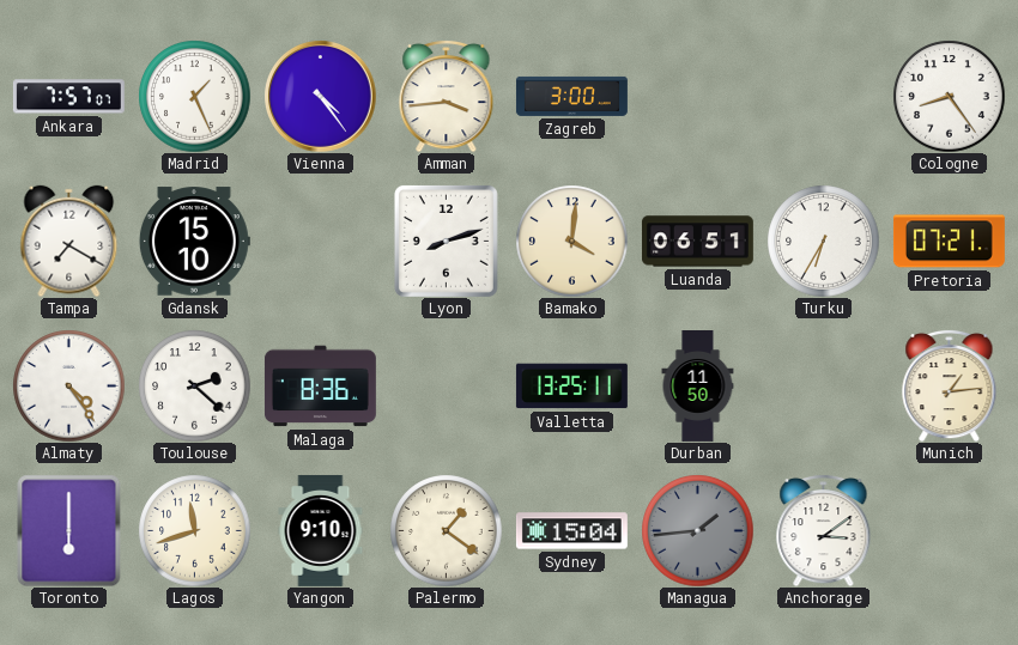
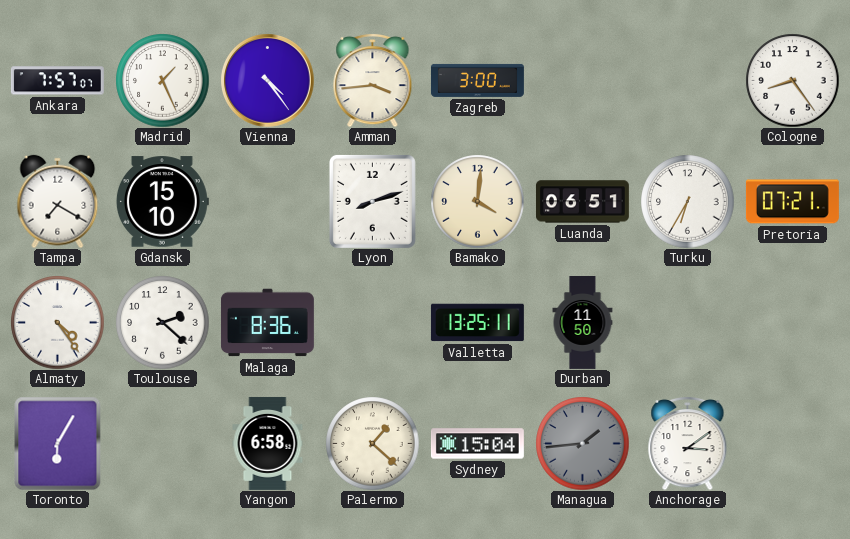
Munich: 1:14 -> none (950, 385)
Toronto: 6:00 -> 6:05 (58, 443)
Lagos: 11:42 -> none (194, 530)
Yangon: 9:10 -> 6:58 (268, 443)
Palermo: 1:21 -> 1:22 (372, 443)
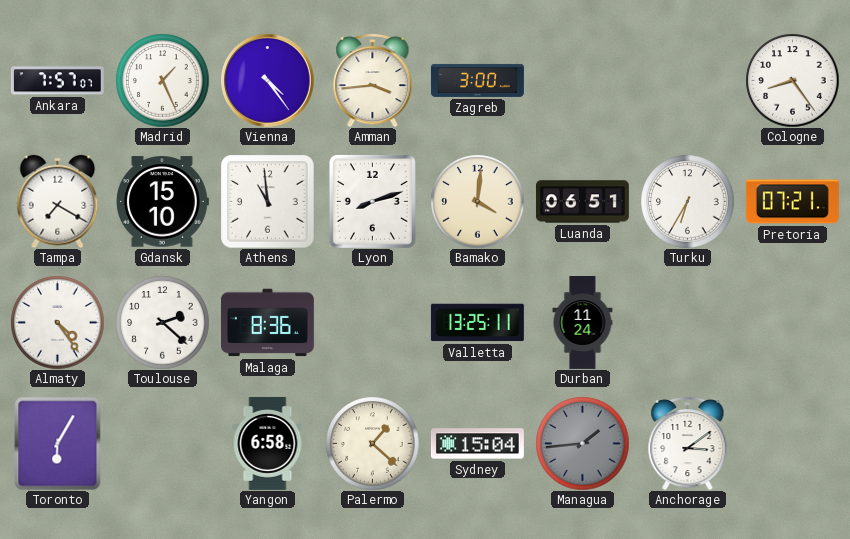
Athens: none -> 10:59 (267, 201)
Durban: 11:50 -> 11:24 (583, 323)
